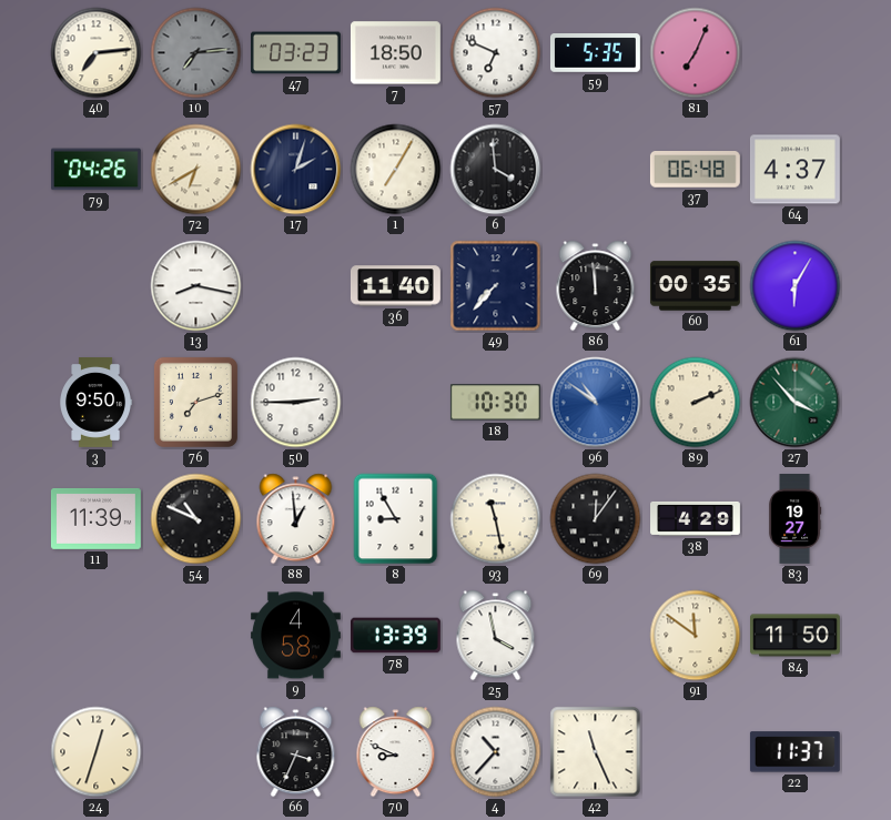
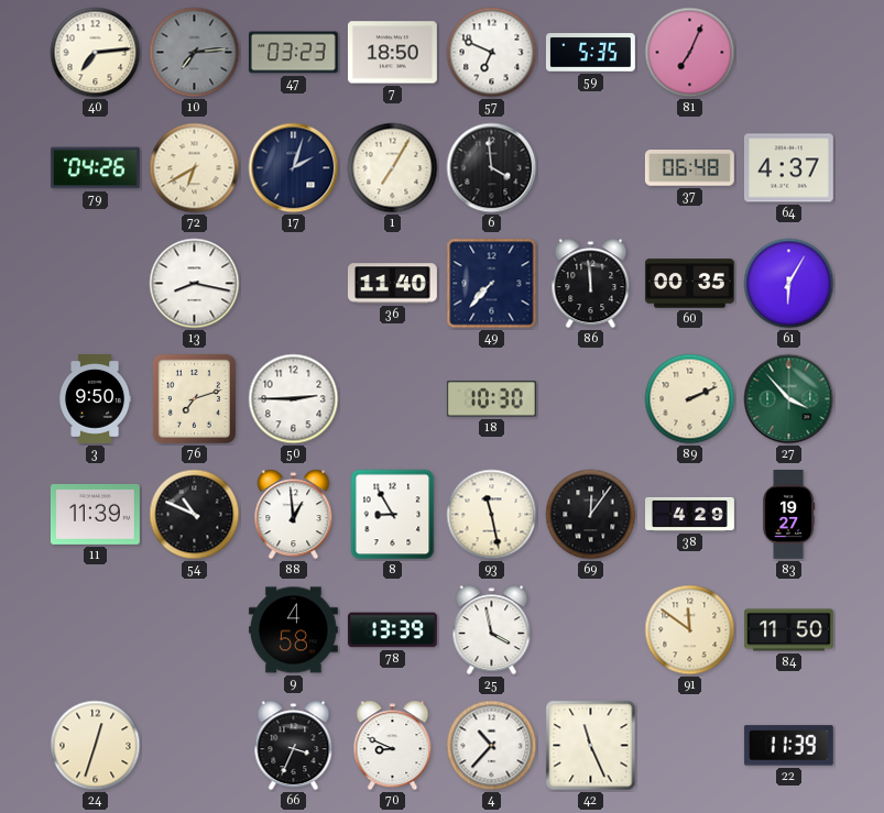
96: 10:51 -> none (596, 403)
22: 11:37 -> 11:39 (788, 746)
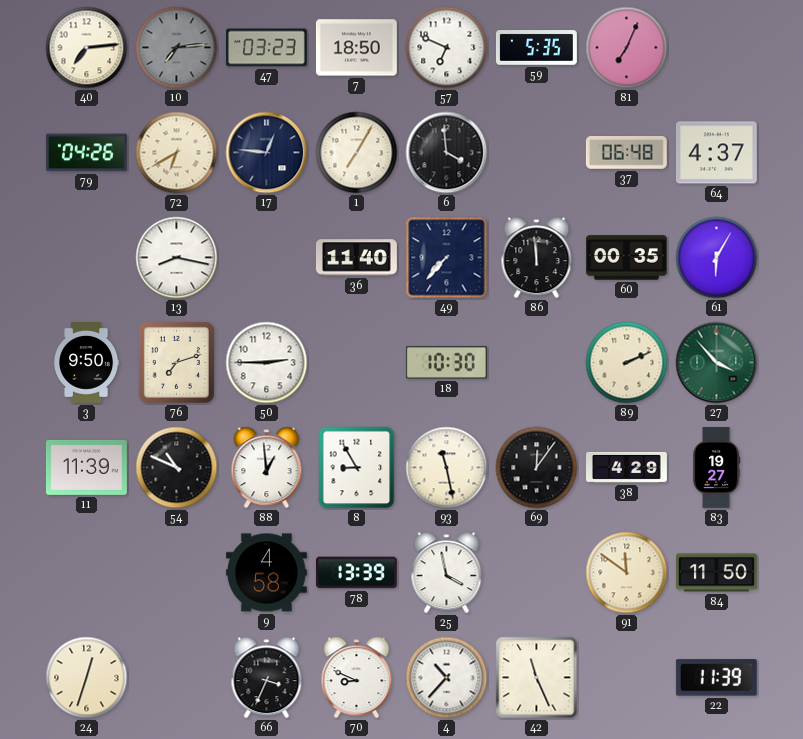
17: 2:03 -> 12:46 (267, 153)
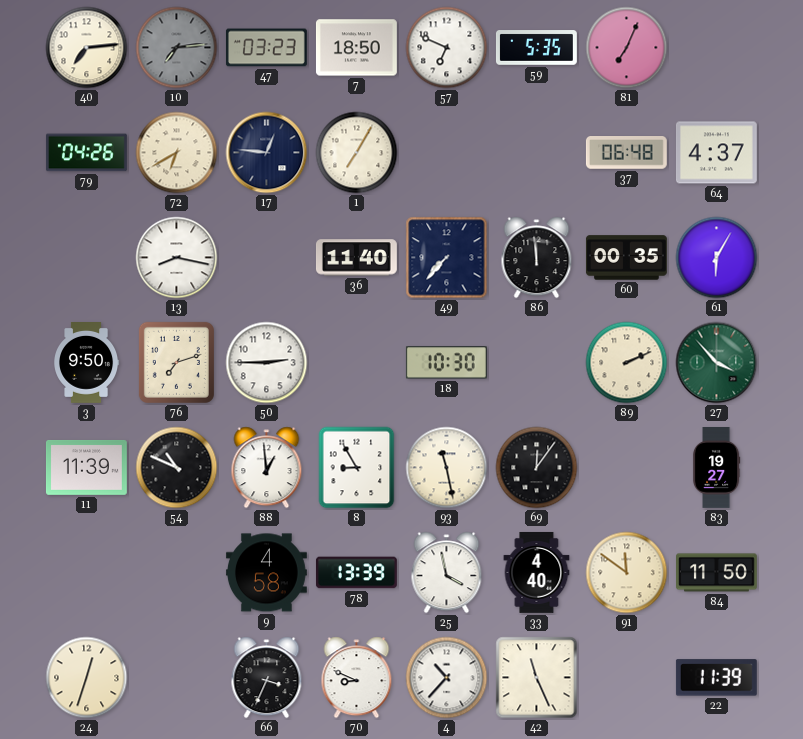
6: 3:59 -> none (447, 153)
38: 4:29 -> none (627, 467)
33: none -> 4:40 (537, 572)
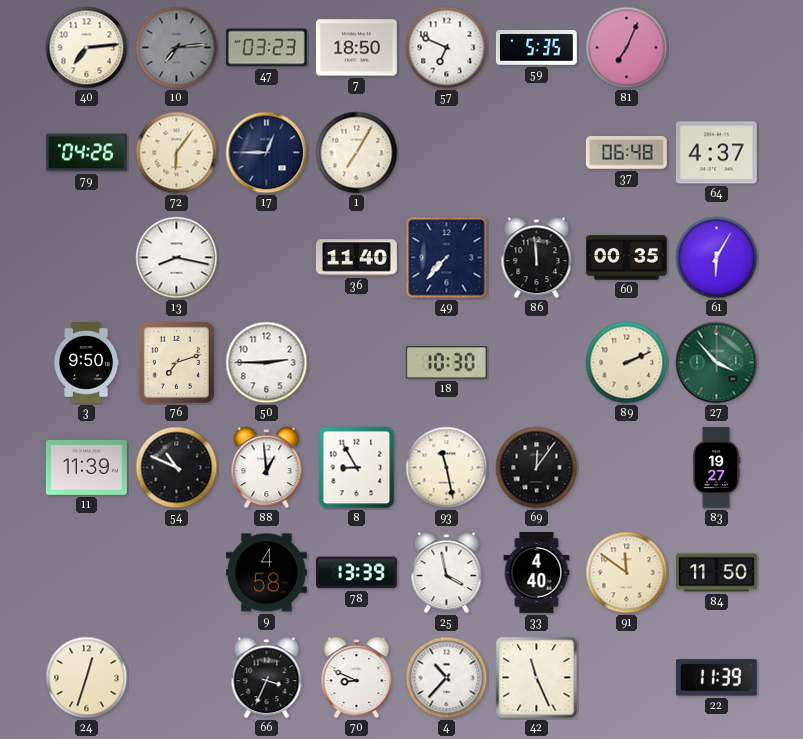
72: 6:40 -> 6:06 (177, 153)
17: 12:46 -> 12:45 (267, 153)
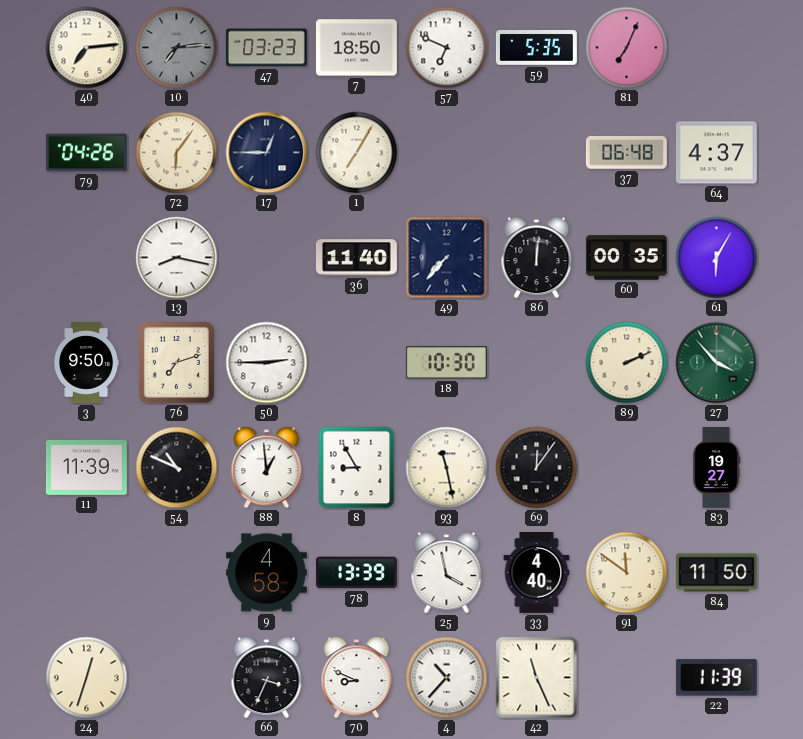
86: 11:59 -> 12:01 (537, 258)
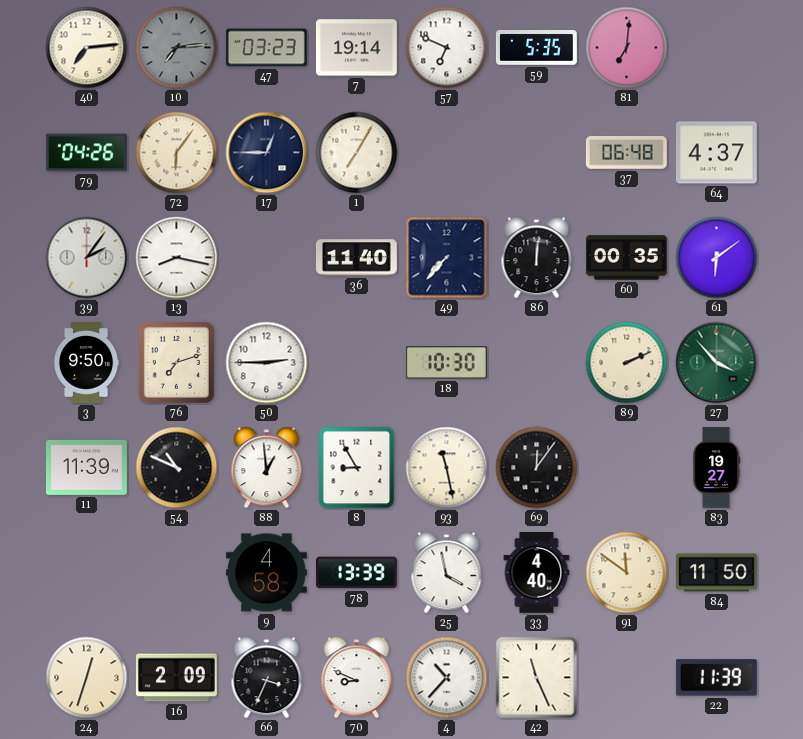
7: 18:50 -> 19:14 (356, 48)
81: 7:04 -> 7:01 (627, 48)
39: none -> 2:06 (87, 258)
61: 6:05 -> 6:09 (717, 258)
16: none -> 2:09 (176, 678)
